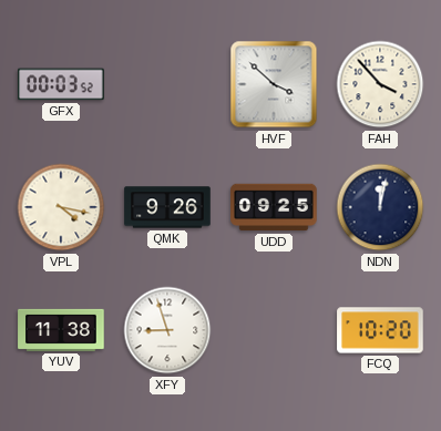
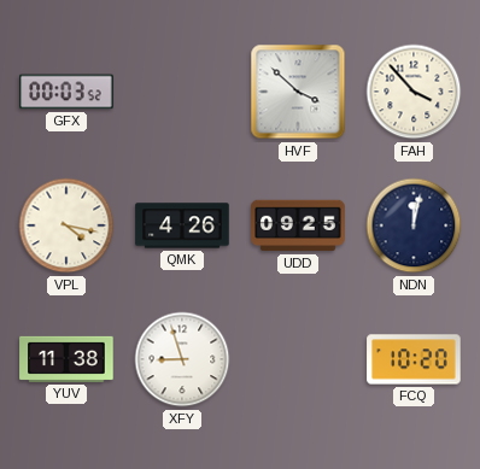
QMK: 9:26 -> 4:26 (182, 225)
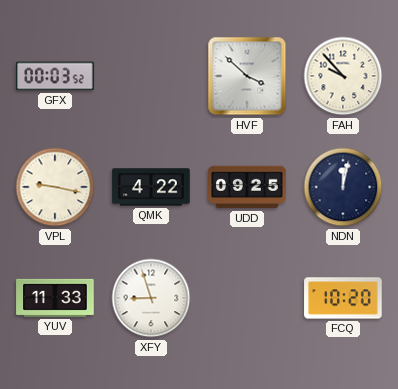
FAH: 3:53 -> 9:53 (343, 76)
VPL: 4:17 -> 9:17 (55, 187)
QMK: 4:26 -> 4:22 (151, 187)
YUV: 11:38 -> 11:33 (55, 298)
